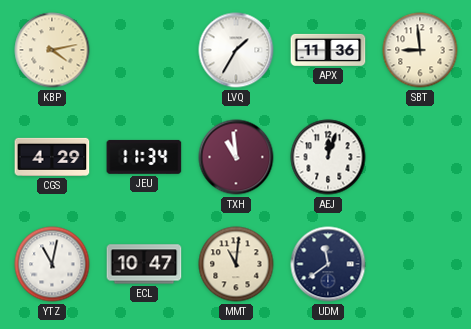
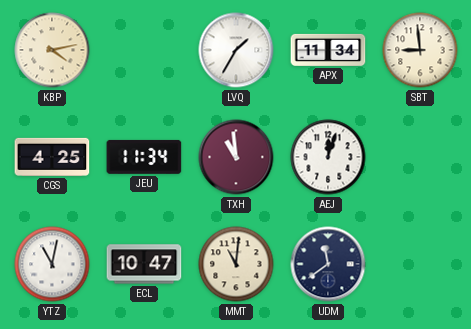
APX: 11:36 -> 11:34 (328, 50)
CGS: 4:29 -> 4:25 (52, 157)
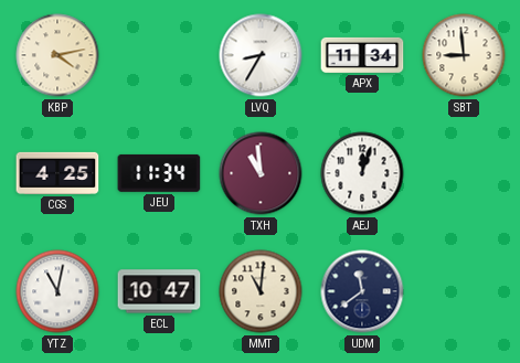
LVQ: 1:35 -> 8:35 (261, 55)
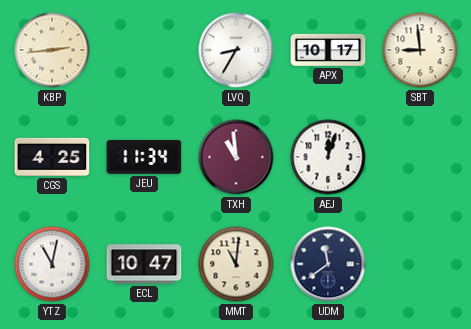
KBP: 4:13 -> 2:44 (52, 50)
APX: 11:34 -> 10:17 (328, 50)
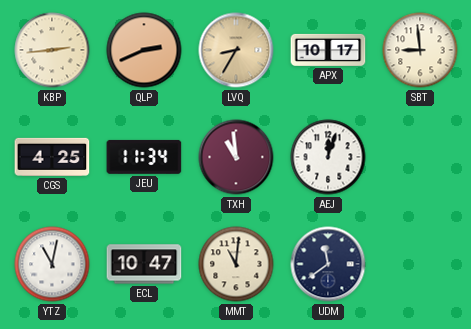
QLP: none -> 2:41 (144, 50)
LVQ dial: white -> champagne (236, 50)
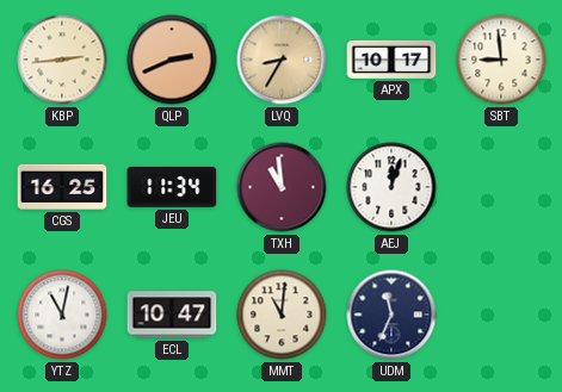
CGS: 4:25 -> 16:25 (62, 187)
UDM: 11:39 -> 11:34 (391, 315)
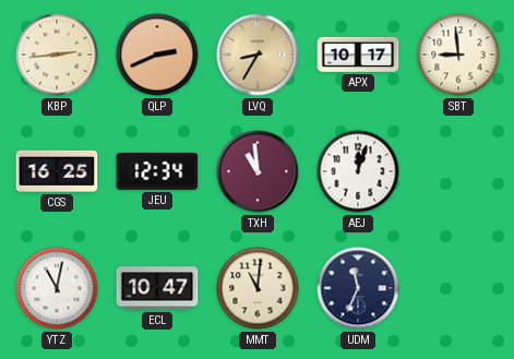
JEU: 11:34 -> 12:34 (157, 171)
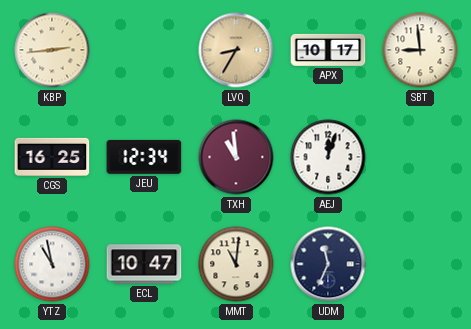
QLP: 2:41 -> none (157, 55)
YTZ: 11:02 -> 10:58 (52, 264)
